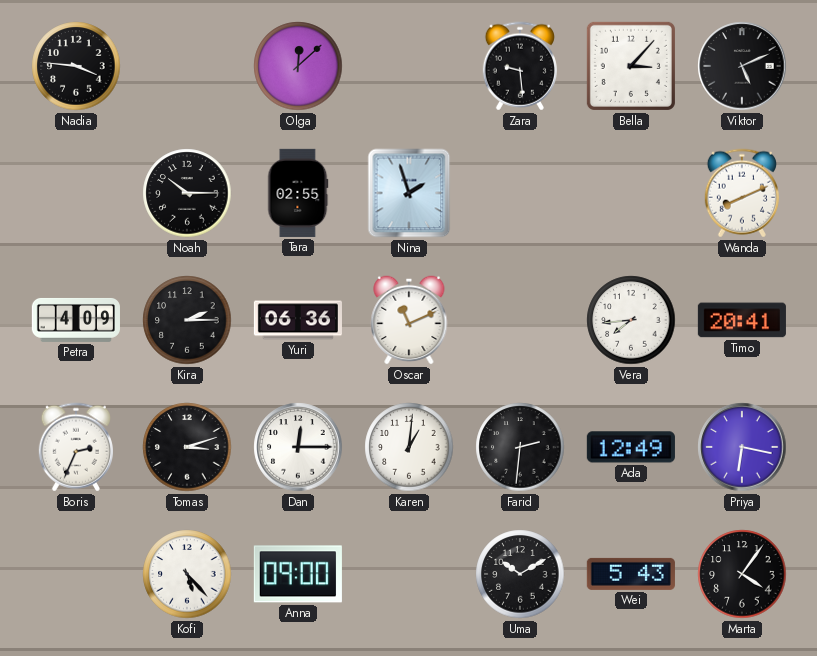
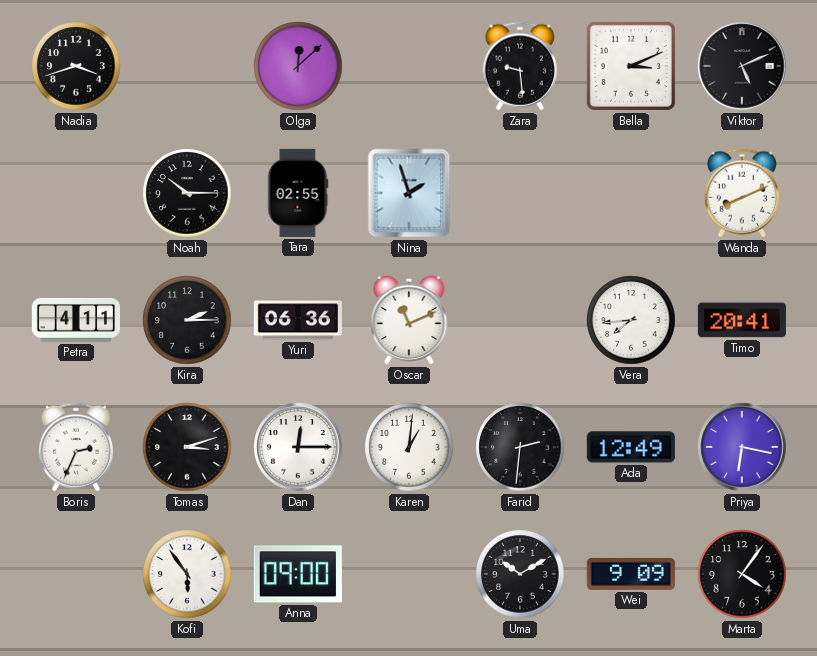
Nadia: 3:46 -> 3:42 (76, 66)
Bella: 3:07 -> 3:11 (631, 66)
Petra: 4:09 -> 4:11 (76, 320)
Kofi: 5:23 -> 5:54 (187, 574)
Wei: 5:43 -> 9:09 (631, 574)
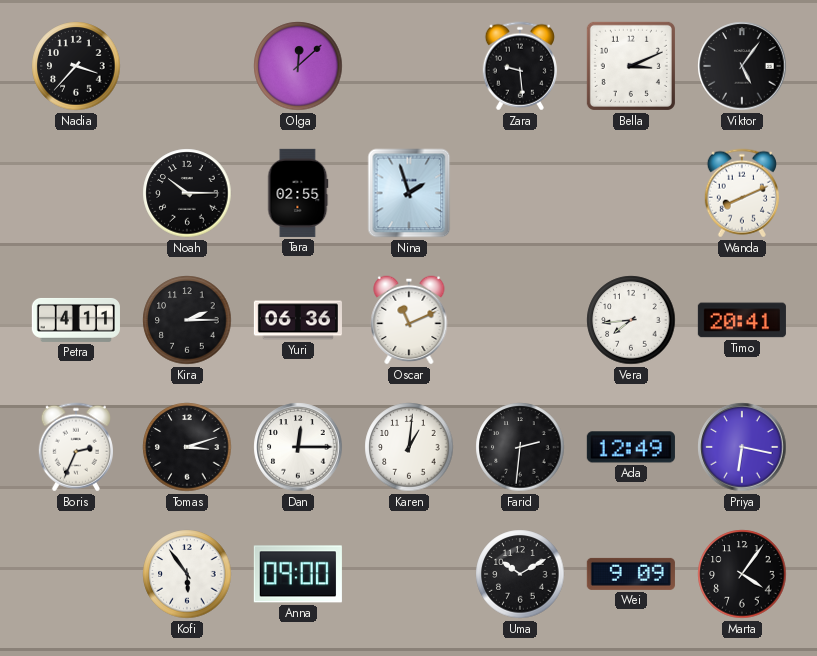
Nadia: 3:42 -> 3:37 (76, 66)
Viktor: 5:11 -> 5:06 (742, 66)
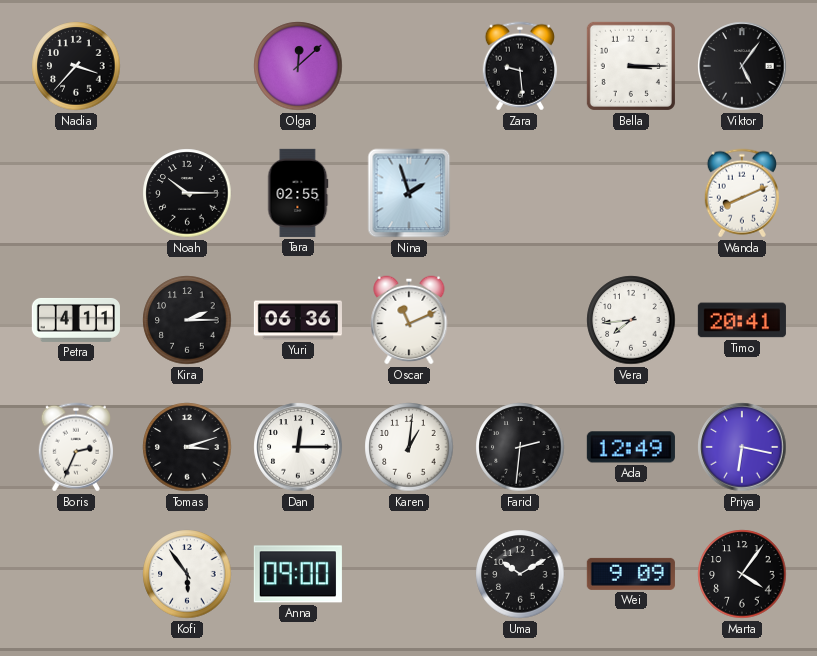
Bella: 3:11 -> 3:15 (631, 66)
